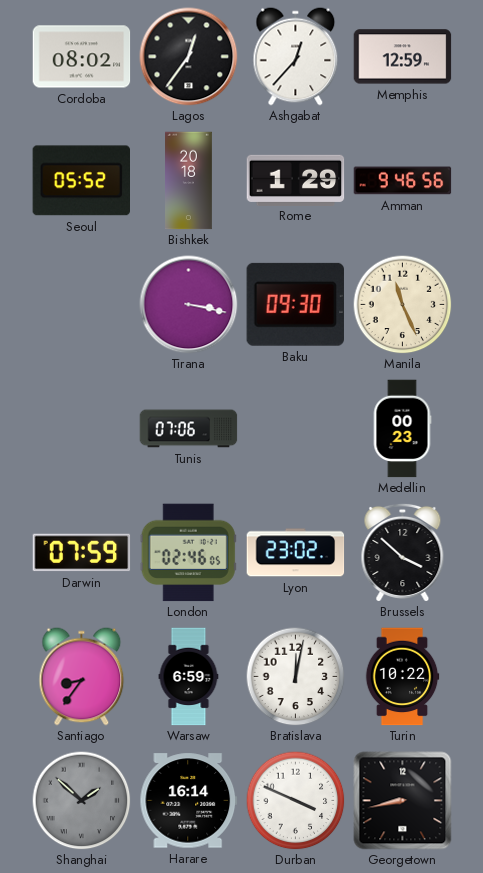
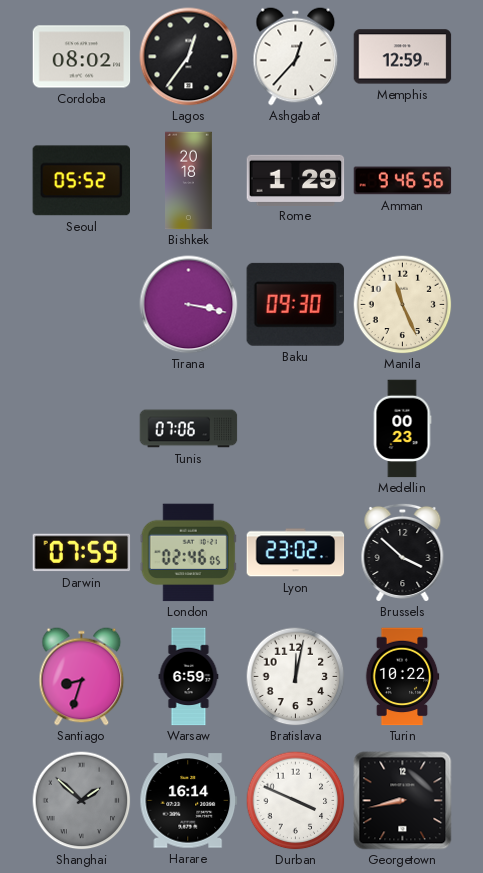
Santiago: 8:36 -> 8:33 (82, 677)
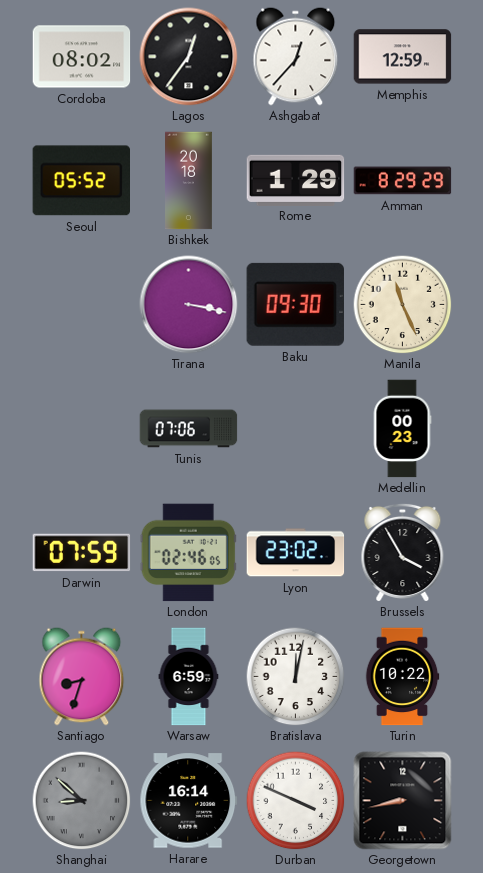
Amman: 9:46 -> 8:29 (403, 181)
Brussels: 3:52 -> 3:55 (403, 552)
Shanghai: 1:52 -> 8:52 (82, 801)
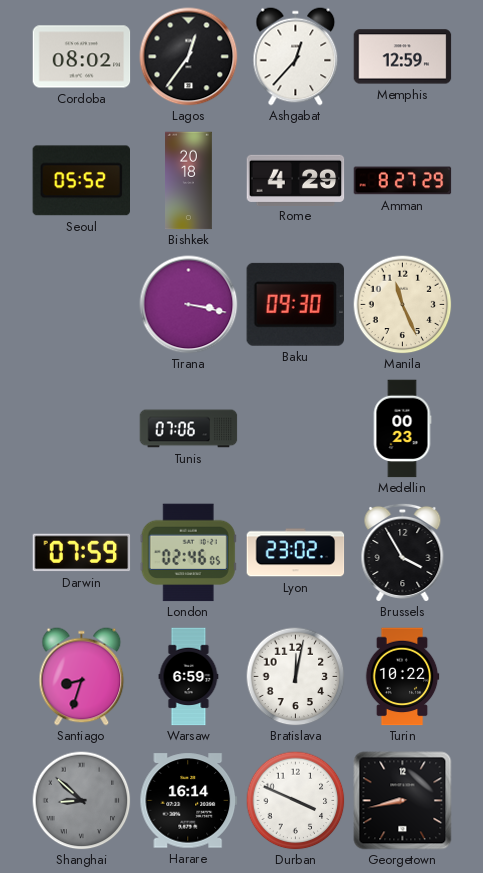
Rome: 1:29 -> 4:29 (296, 180)
Amman: 8:29 -> 8:27 (403, 181)
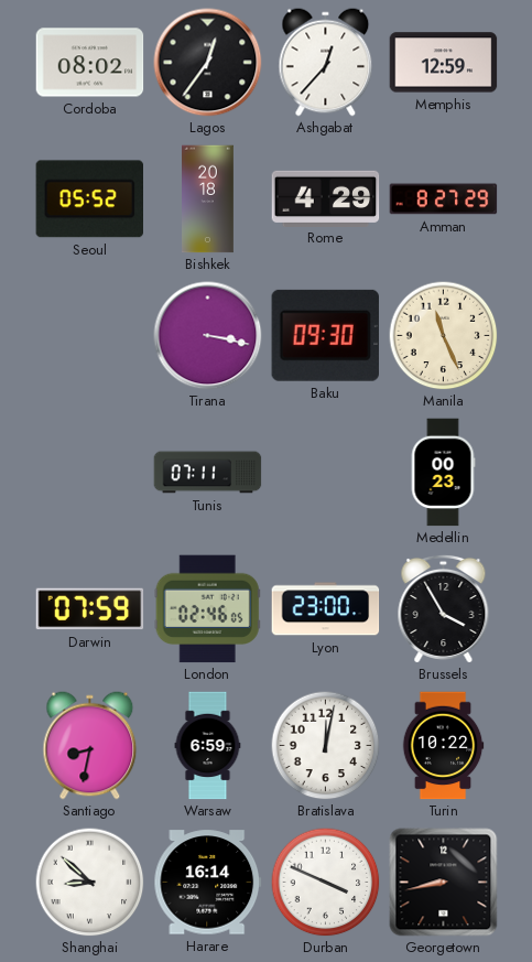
Tunis: 07:06 -> 07:11 (208, 473)
Lyon: 23:02 -> 23:00 (326, 609)
Santiago: 8:33 -> 8:32 (90, 746)
Shanghai dial: grey -> white (90, 883)
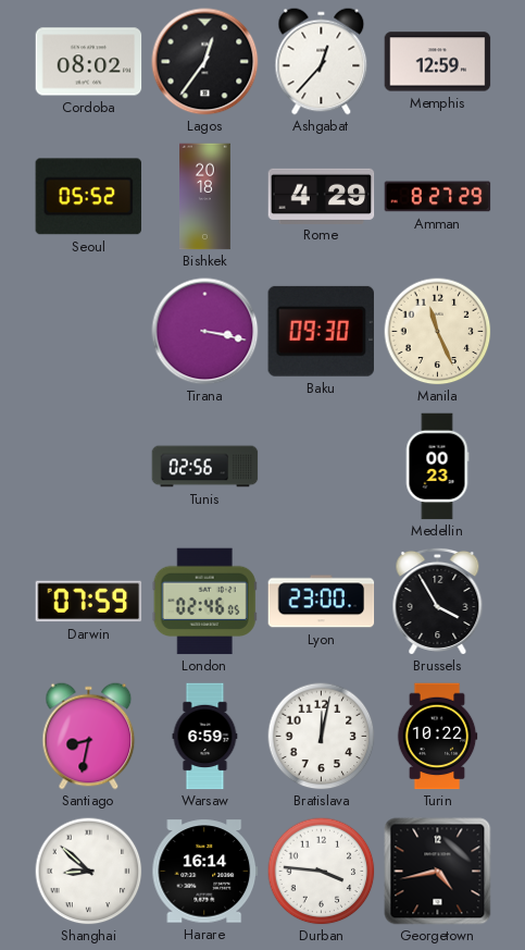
Tunis: 07:11 -> 02:56 (205, 467)
Durban: 3:49 -> 3:46 (322, 872)
Georgetown: 8:43 -> 4:43 (438, 872)
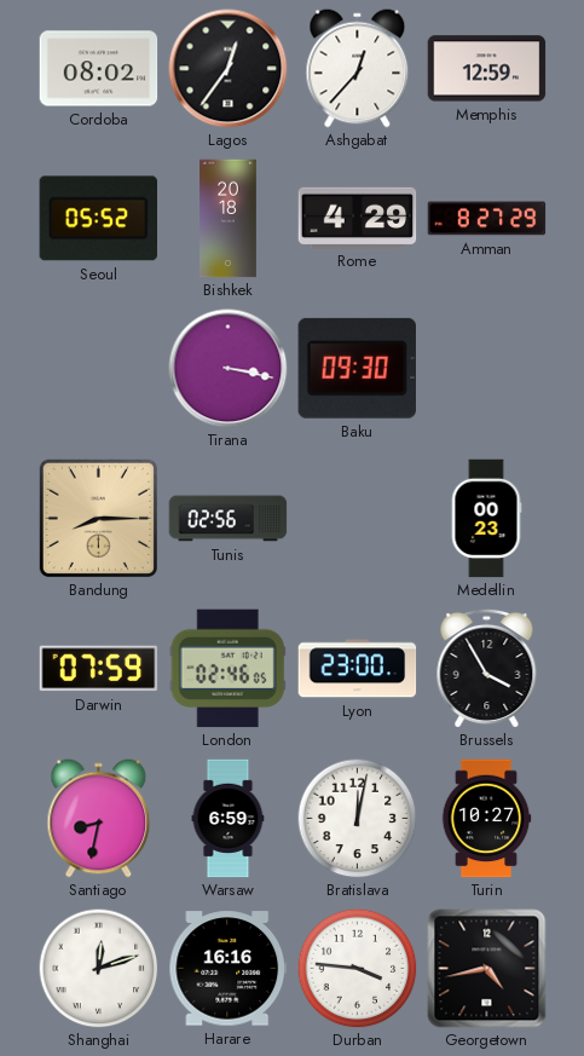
Manila: 11:26 -> none (438, 332)
Bandung: none -> 8:15 (98, 518)
Turin: 10:22 -> 10:27 (486, 819)
Shanghai: 8:52 -> 12:12 (99, 969)
Harare: 16:14 -> 16:16 (229, 969)
